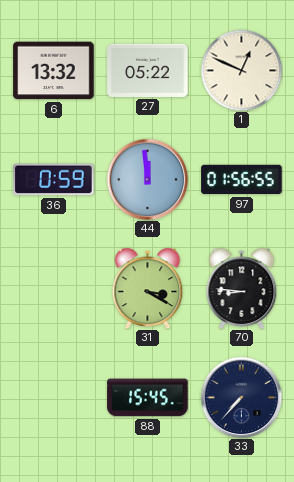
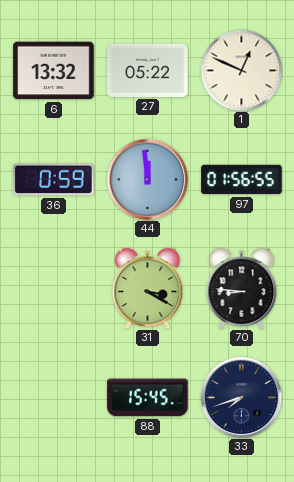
33: 7:37 -> 7:42 (241, 397)
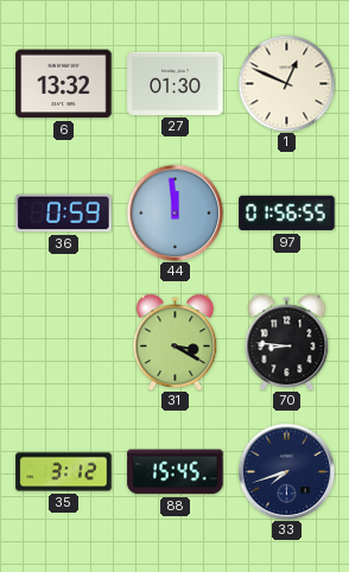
27: 05:22 -> 01:30 (176, 83)
35: none -> 3:12 (64, 472)
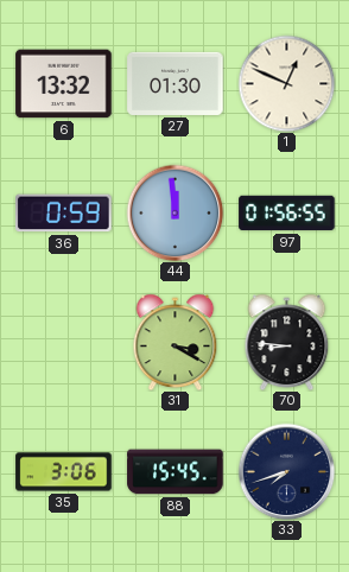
35: 3:12 -> 3:06 (64, 472)
